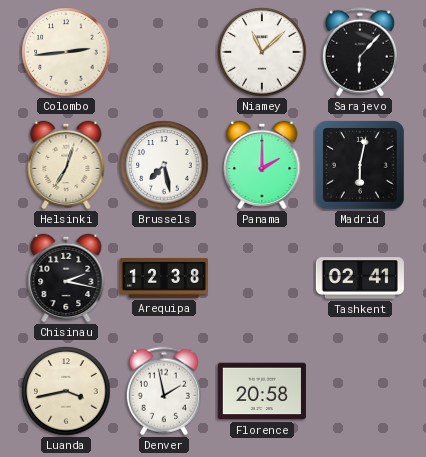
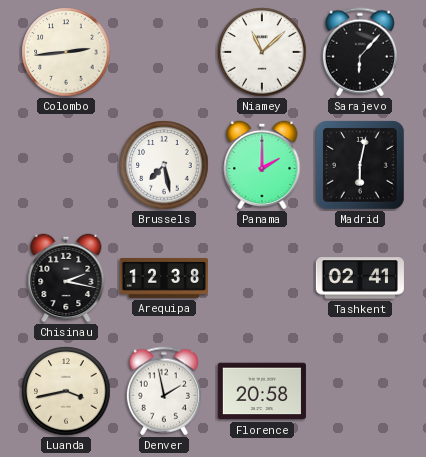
Helsinki: 7:03 -> none (66, 165)
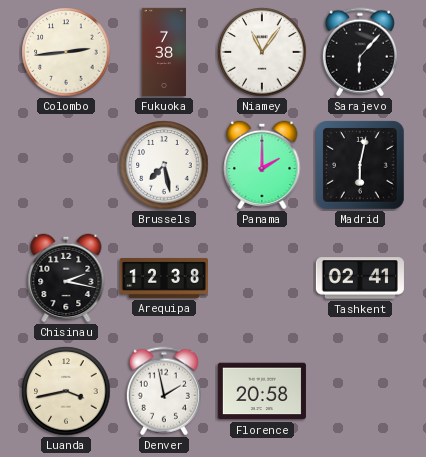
Fukuoka: none -> 7:38 (163, 52)
Niamey: 11:08 -> 11:06 (262, 52)
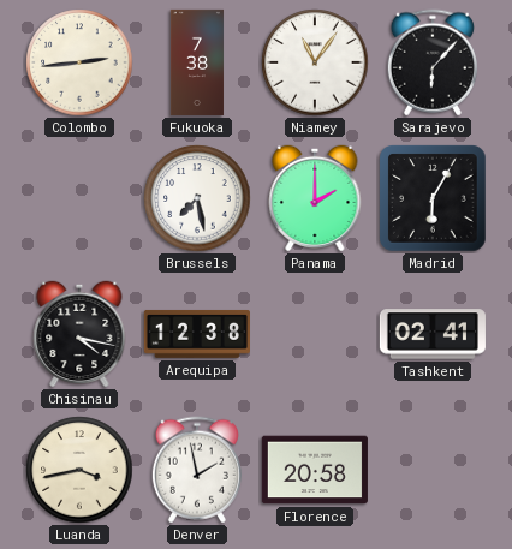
Madrid: 6:02 -> 6:05 (433, 198)
Chisinau: 2:17 -> 4:17 (79, 334)
